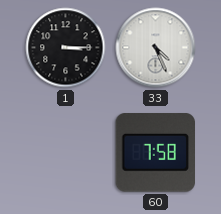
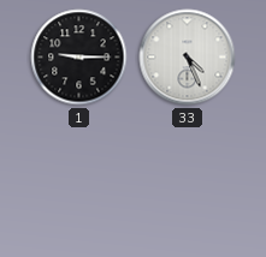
1: 3:15 -> 9:15 (79, 58)
60: 7:58 -> none (156, 153)
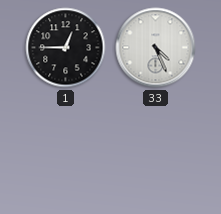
1: 9:15 -> 12:45 (66, 48)
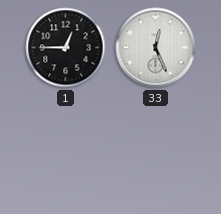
33: 4:26 -> 12:26 (156, 48)
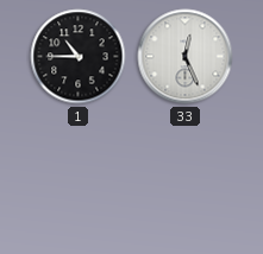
1: 12:45 -> 10:45 (79, 57)
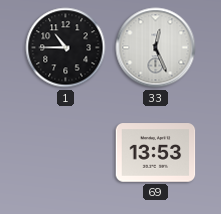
69: none -> 13:53 (156, 153)
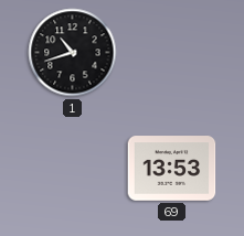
1: 10:45 -> 10:42 (73, 53)
33: 12:26 -> none (156, 48)
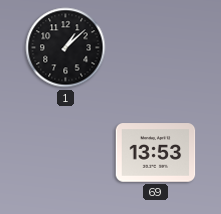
1: 10:42 -> 1:08 (66, 48)
